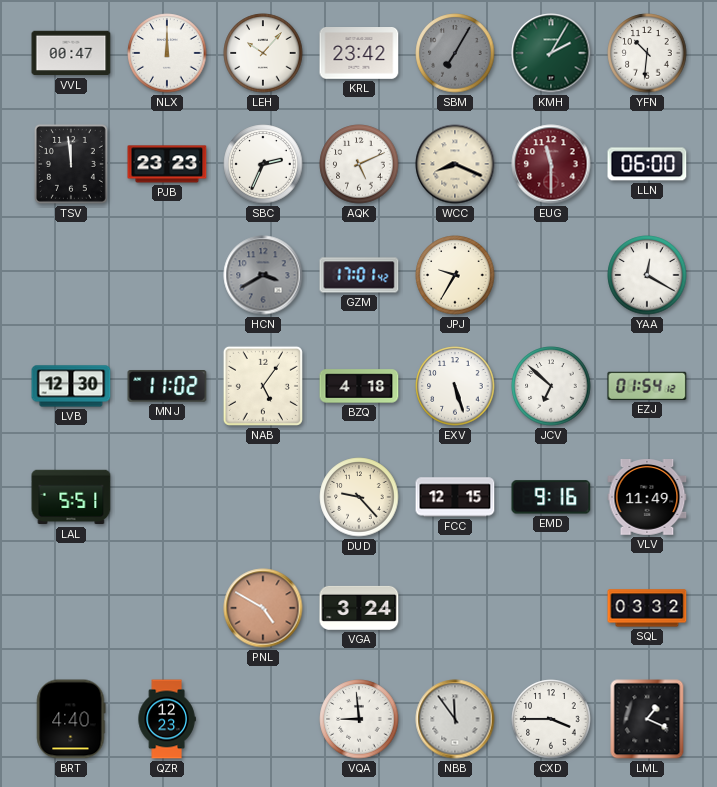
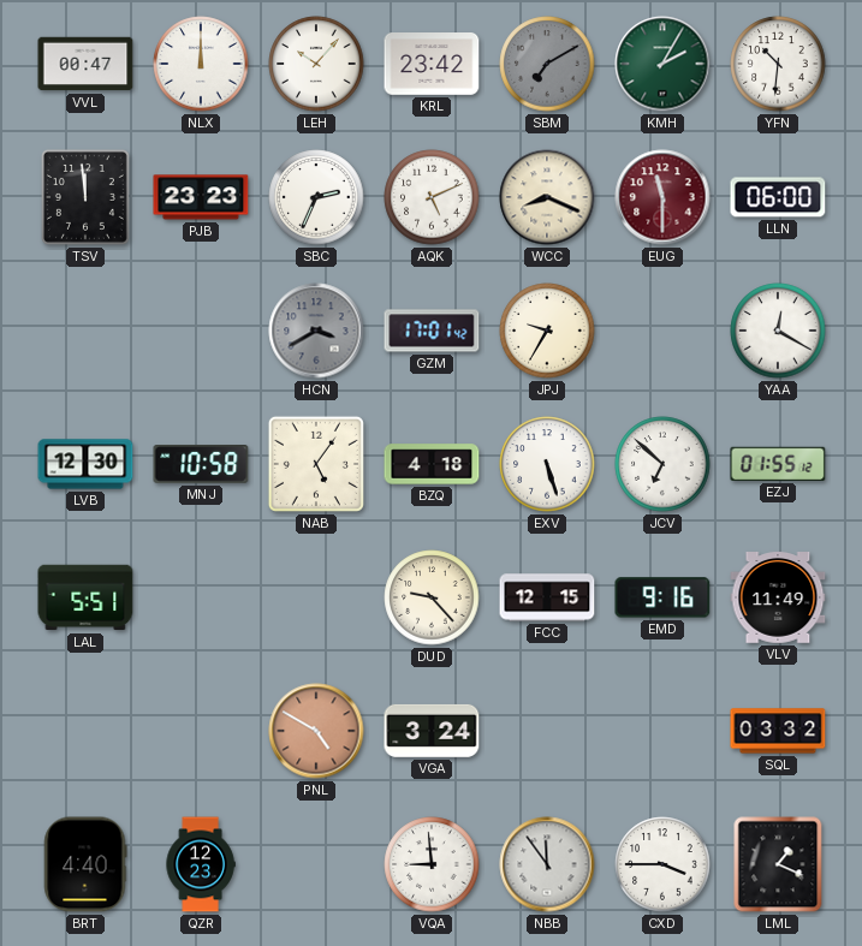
SBM: 7:05 -> 7:10 (547, 64)
MNJ: 11:02 -> 10:58 (201, 465)
EZJ: 01:54 -> 01:55 (778, 464)
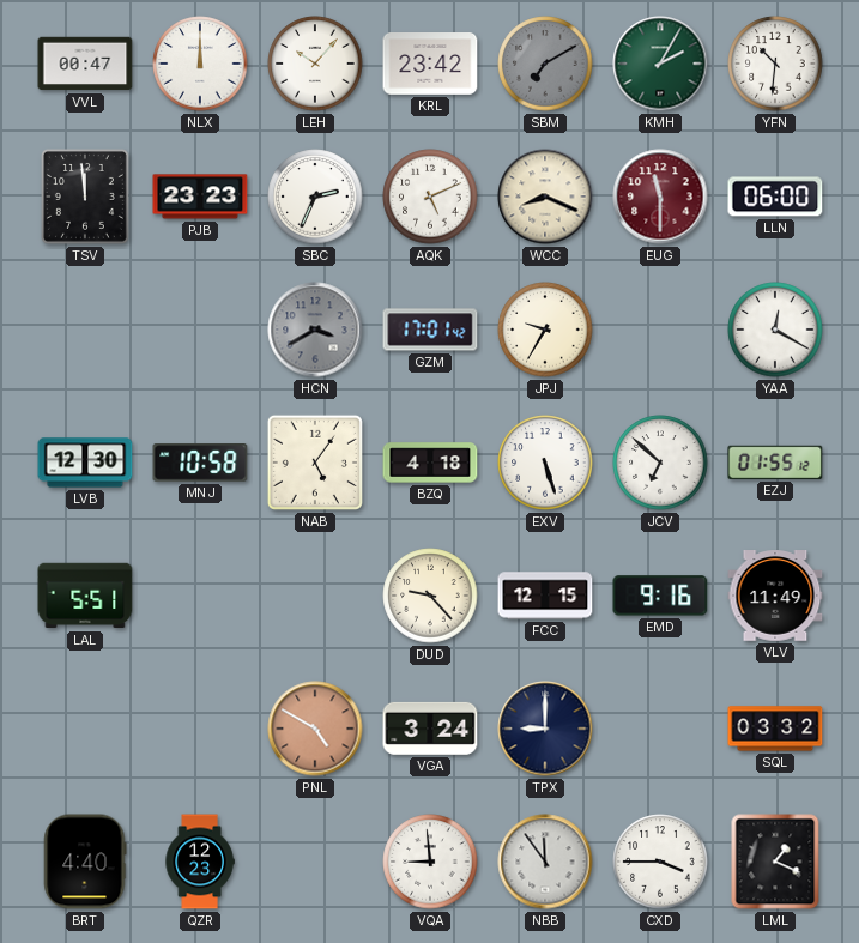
TPX: none -> 9:00 (545, 729)
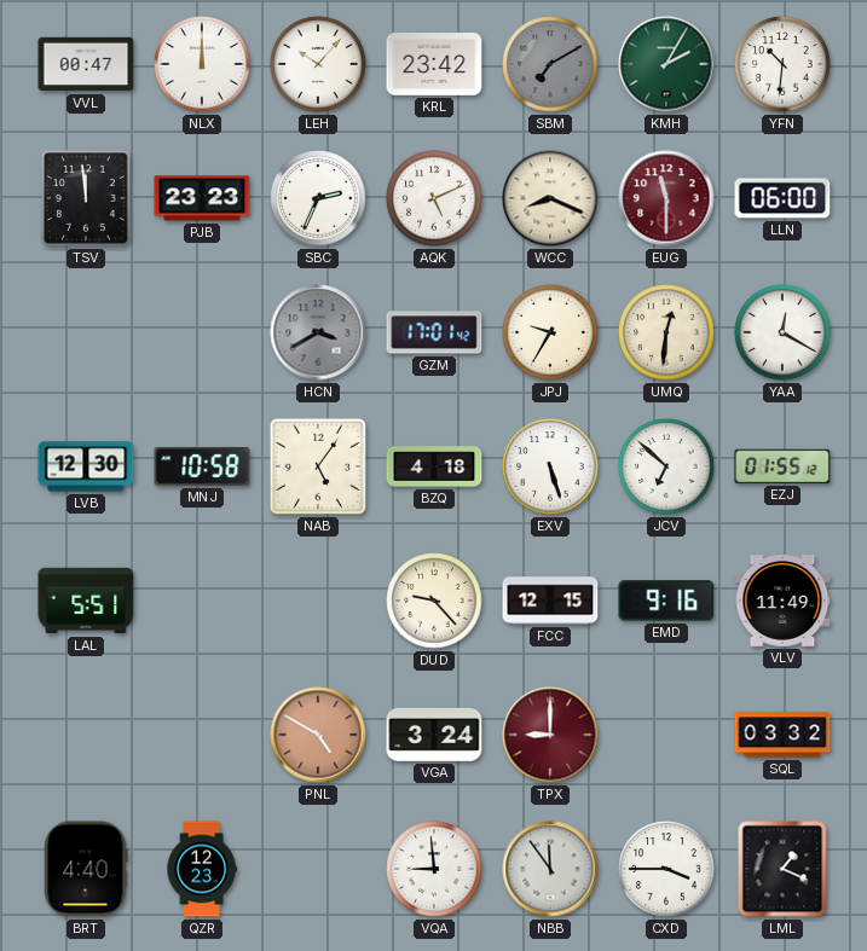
UMQ: none -> 12:31 (666, 332)
TPX dial: navy -> burgundy (550, 735)
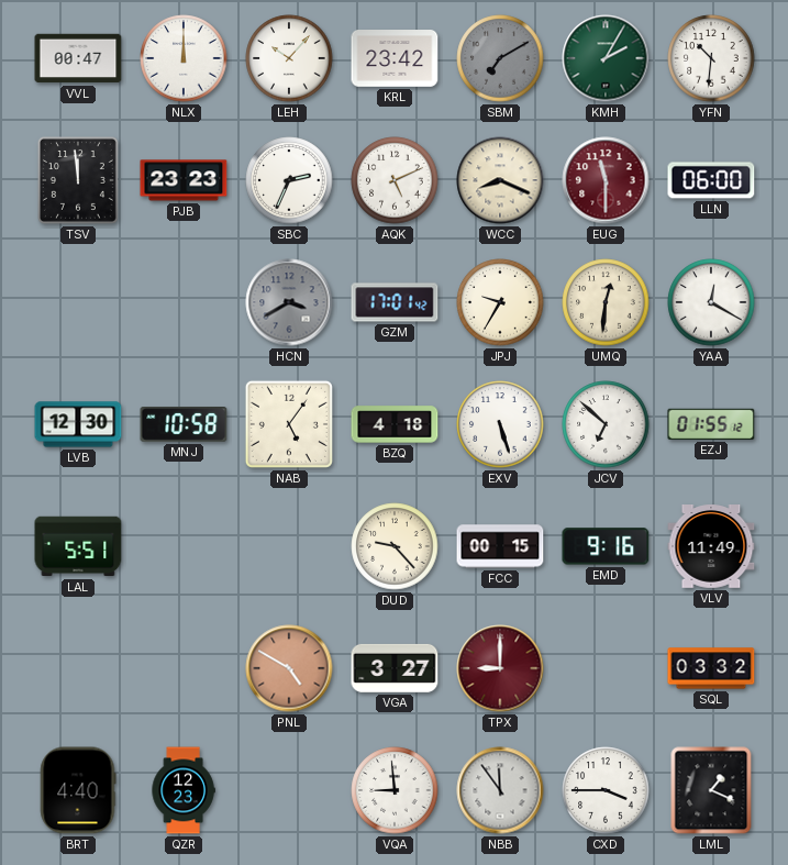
FCC: 12:15 -> 00:15 (500, 546)
VGA: 3:24 -> 3:27 (395, 668)
